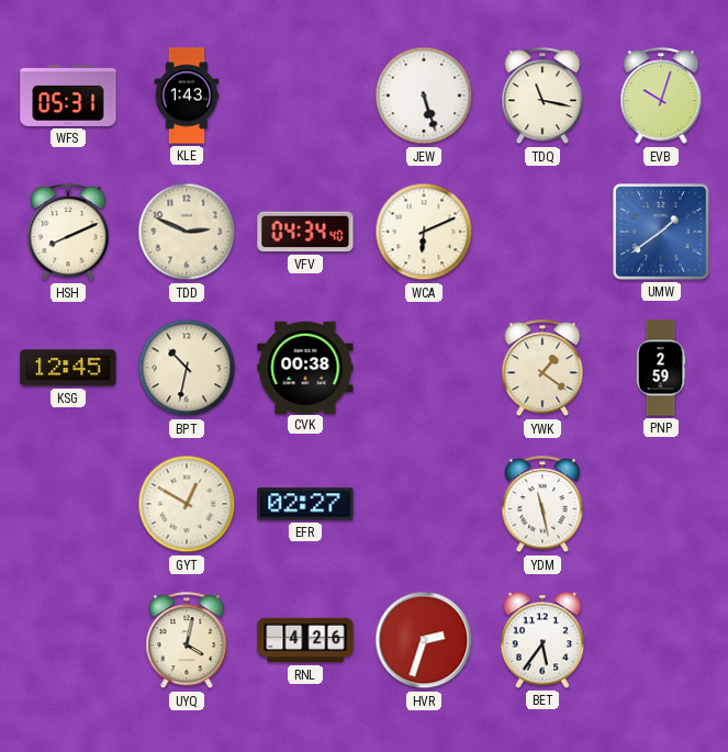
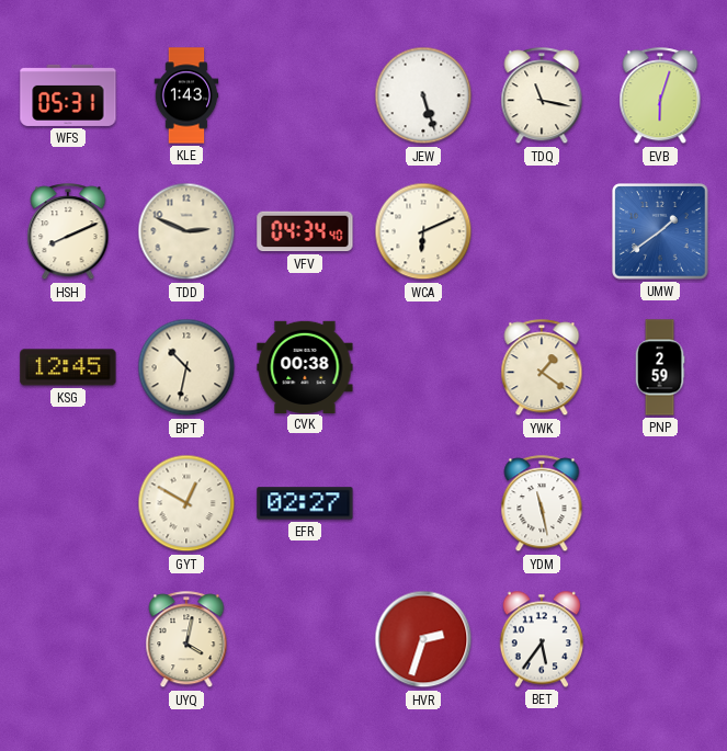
EVB: 10:03 -> 6:03 (660, 96)
RNL: 4:26 -> none (305, 640)
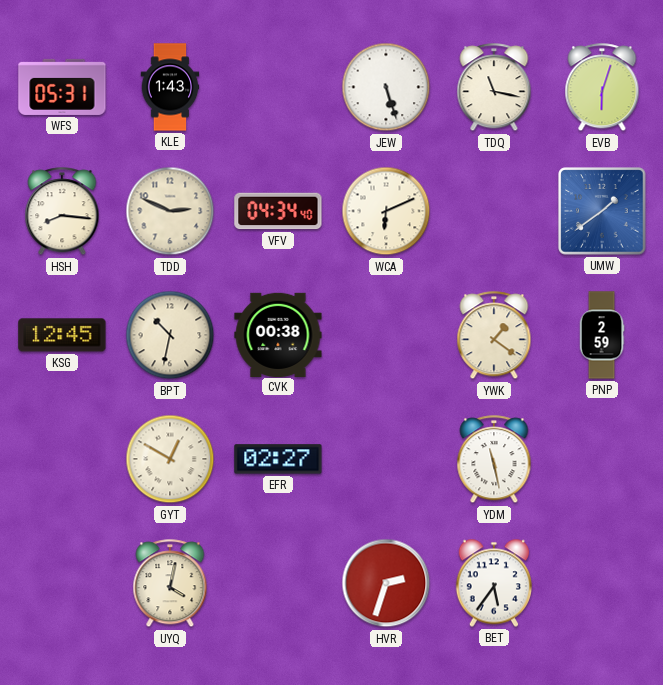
HSH: 8:11 -> 8:16 (62, 212)
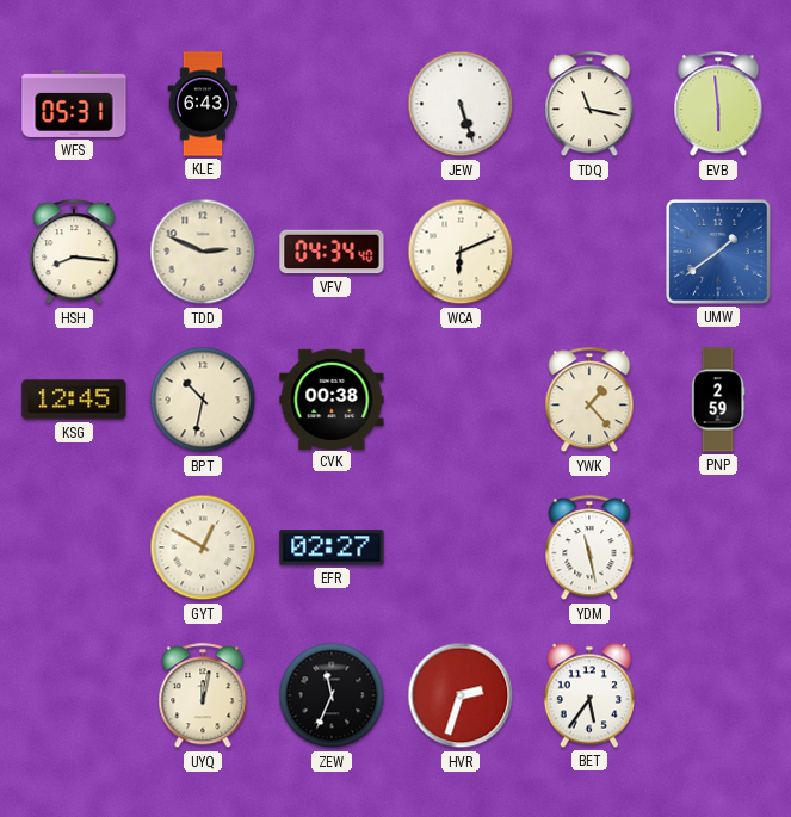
KLE: 1:43 -> 6:43 (203, 104)
EVB: 6:03 -> 5:59 (718, 105)
YWK: 1:21 -> 1:23 (589, 401)
UYQ: 4:02 -> 12:02 (203, 697)
ZEW: none -> 11:34 (332, 695)
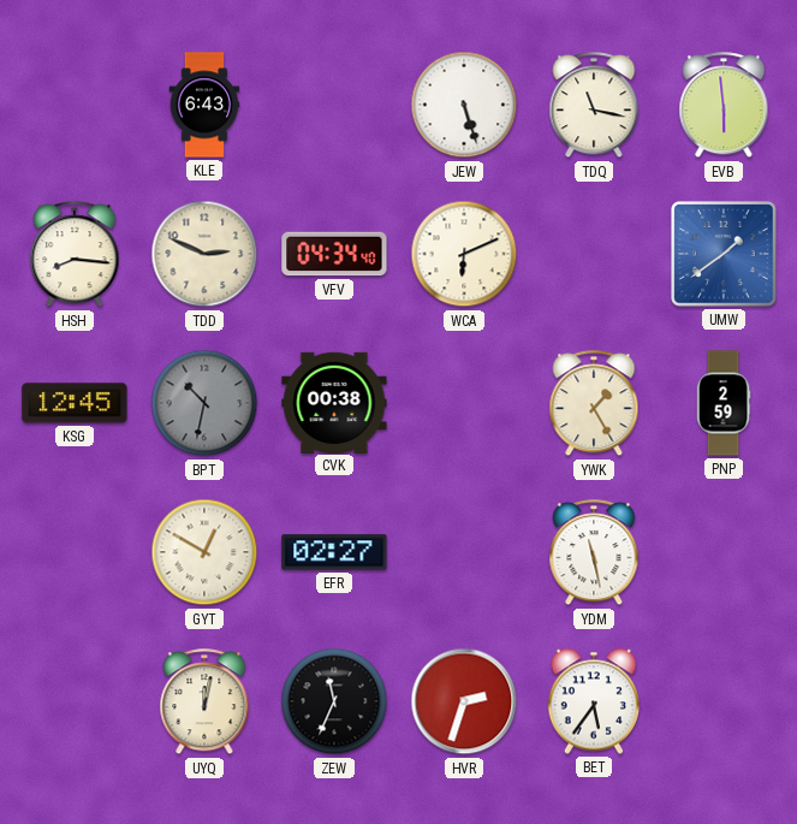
WFS: 05:31 -> none (74, 104)
BPT dial: cream -> grey (204, 403)
YWK: 1:23 -> 1:25 (594, 404)
